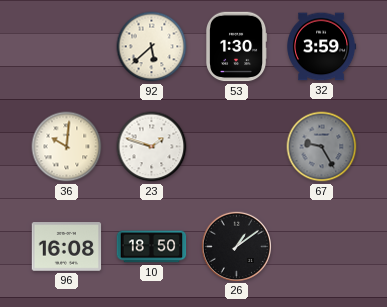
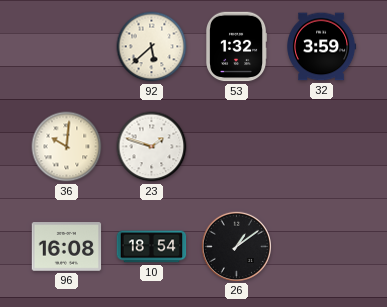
53: 1:30 -> 1:32 (237, 47)
67: 9:25 -> none (322, 147)
10: 18:50 -> 18:54 (152, 247)
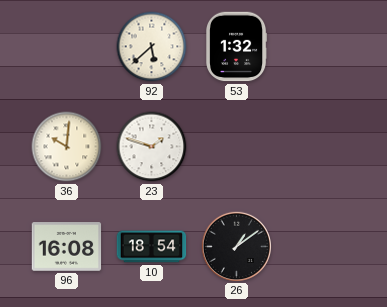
32: 3:59 -> none (322, 47)
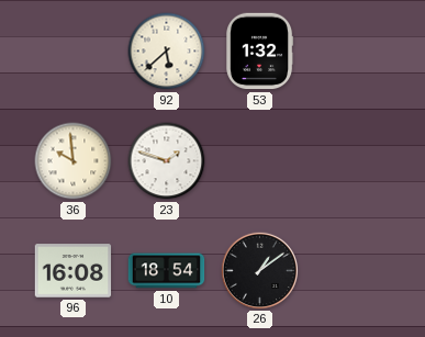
36: 10:01 -> 9:59 (74, 161)
